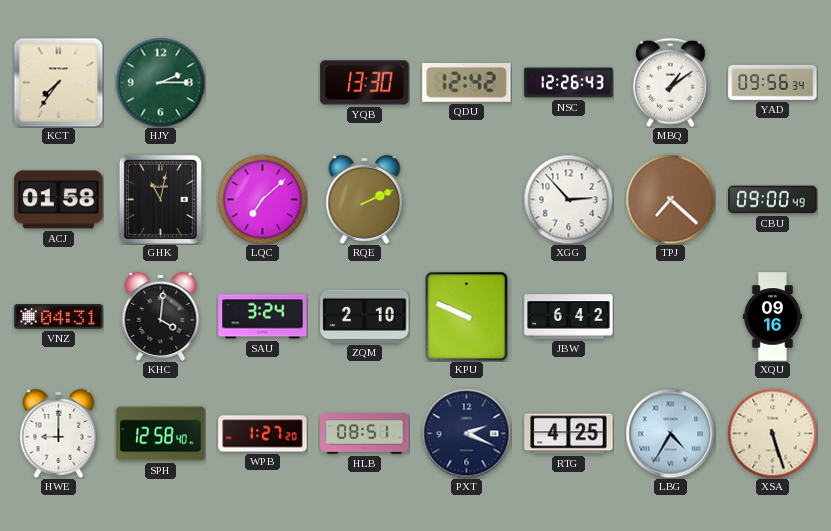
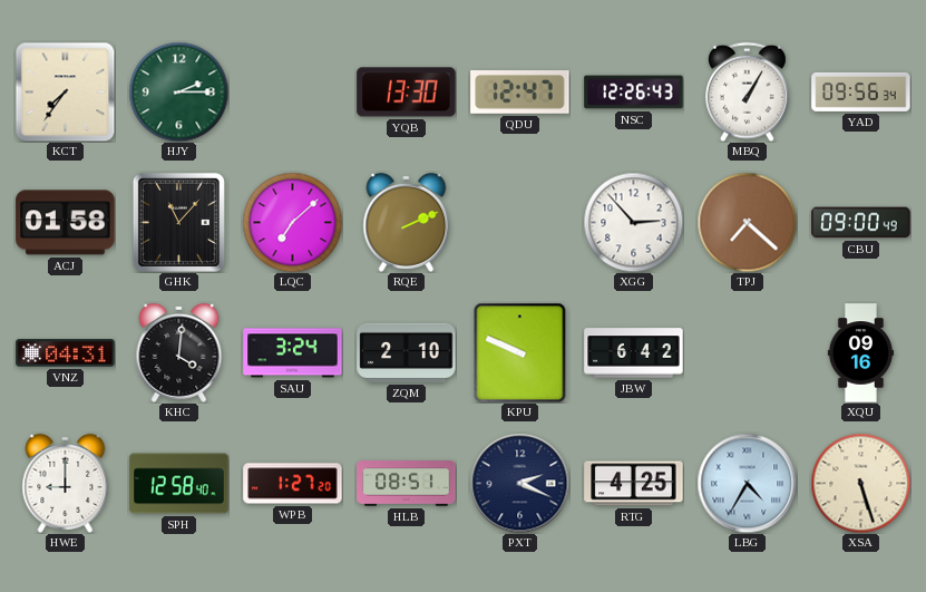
QDU: 12:42 -> 12:47 (520, 93)
MBQ: 1:09 -> 1:05 (747, 91)
GHK: 11:02 -> 11:07 (178, 222)
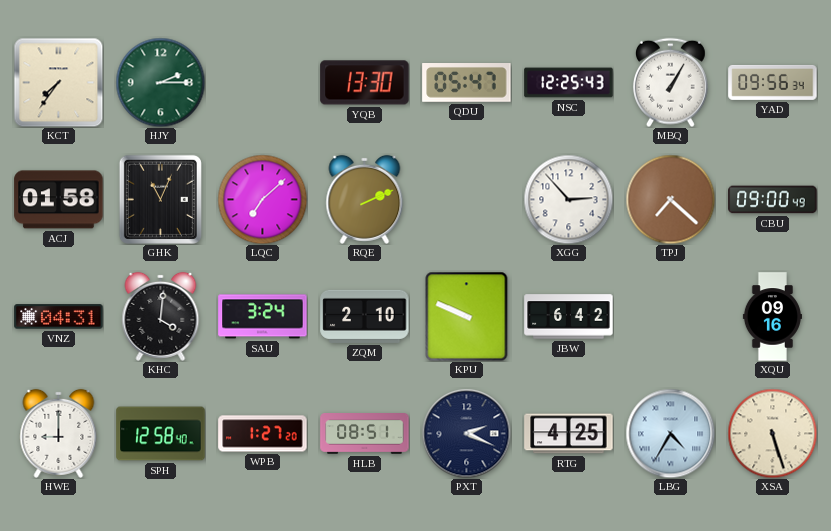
QDU: 12:47 -> 05:47 (467, 83)
NSC: 12:26 -> 12:25 (569, 83)
GHK: 11:07 -> 11:04 (160, 199)
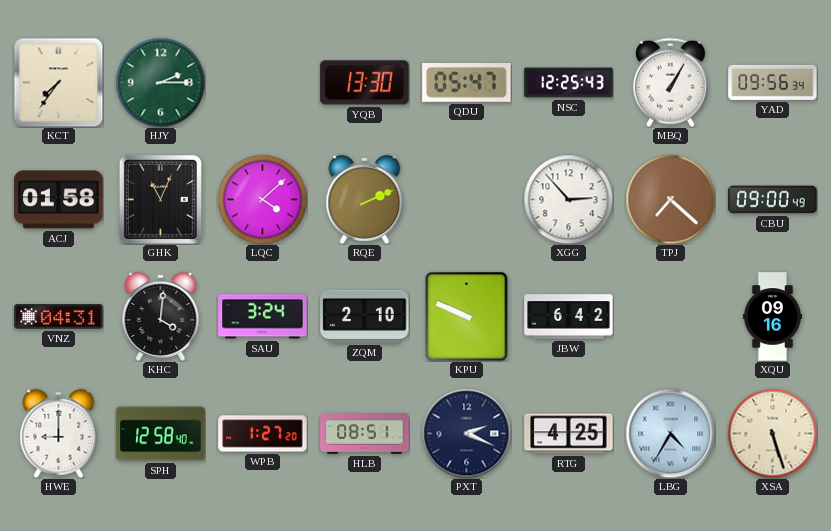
LQC: 7:08 -> 4:08 (262, 199)
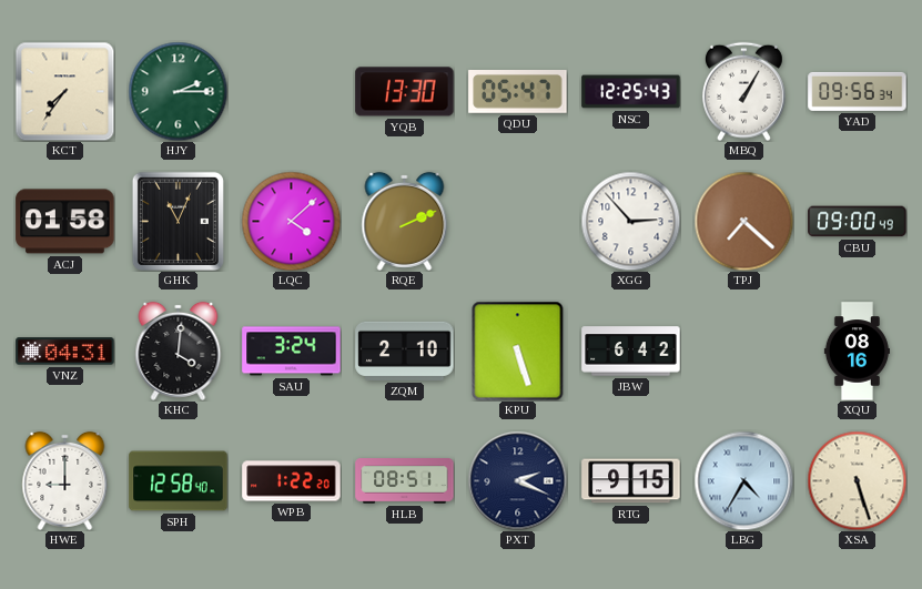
KPU: 9:49 -> 5:27 (518, 351)
XQU: 09:16 -> 08:16 (857, 352)
WPB: 1:27 -> 1:22 (292, 481)
RTG: 4:25 -> 9:15 (631, 481)
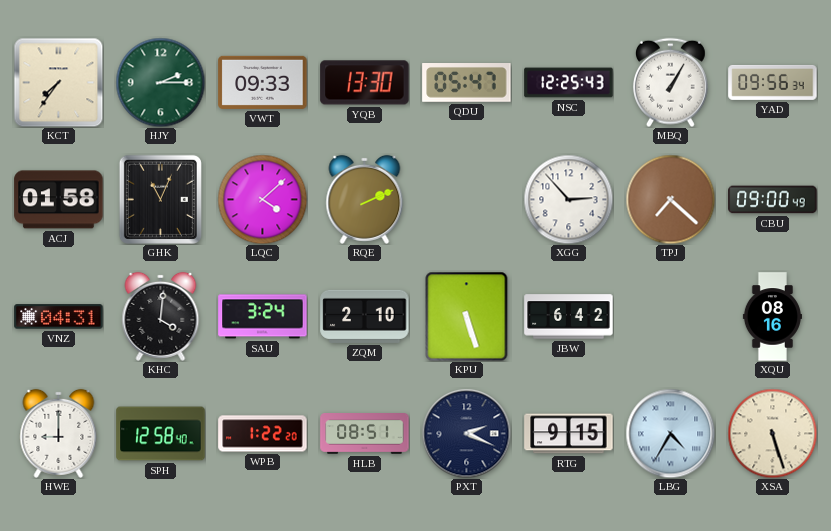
VWT: none -> 09:33 (263, 82)
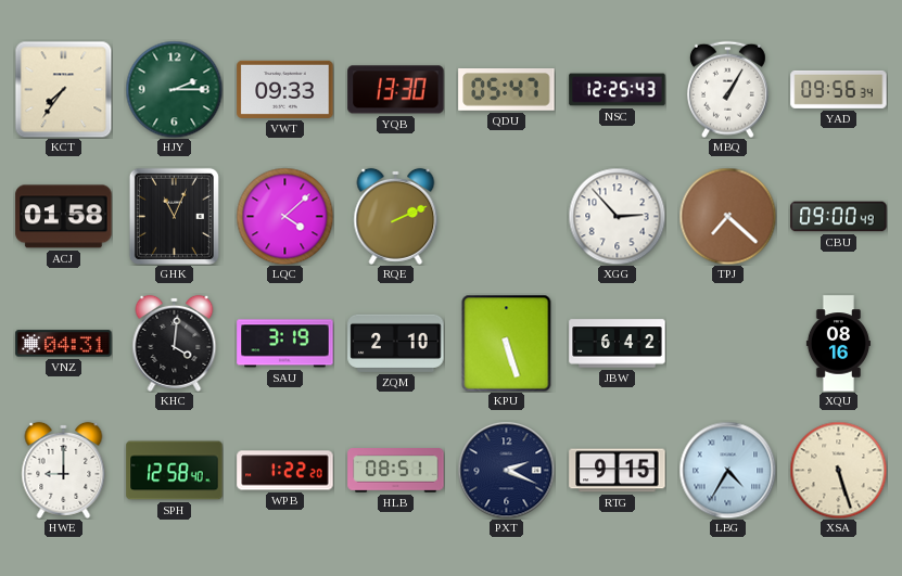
SAU: 3:24 -> 3:19 (285, 344)
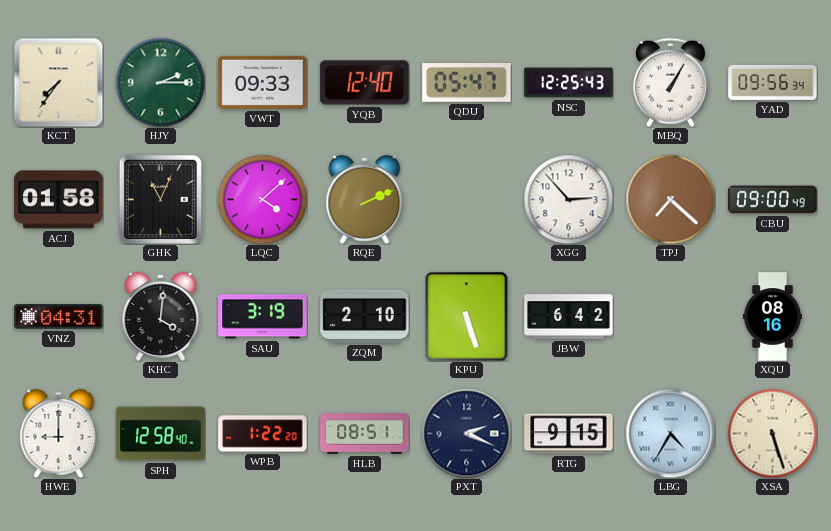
YQB: 13:30 -> 12:40 (365, 83)
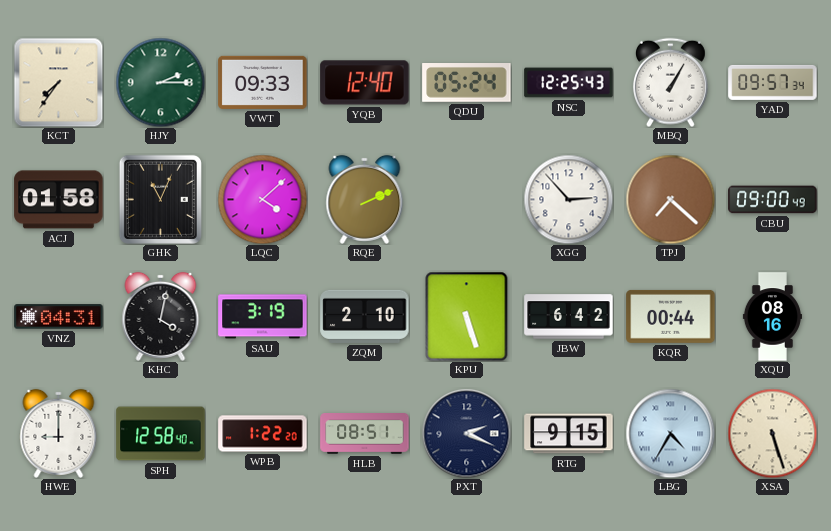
QDU: 05:47 -> 05:24 (467, 83)
YAD: 09:56 -> 09:57 (773, 82)
KHC: 4:01 -> 4:02 (161, 316)
KQR: none -> 00:44 (671, 316)
